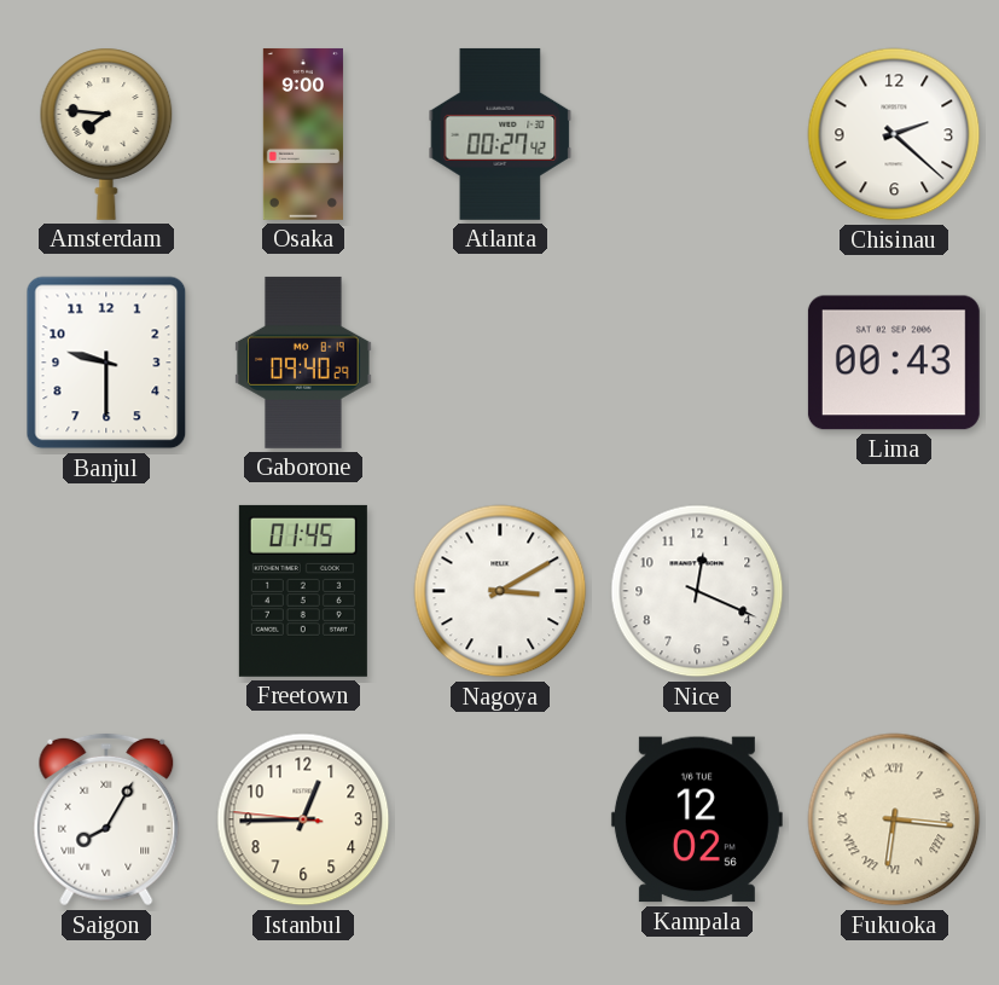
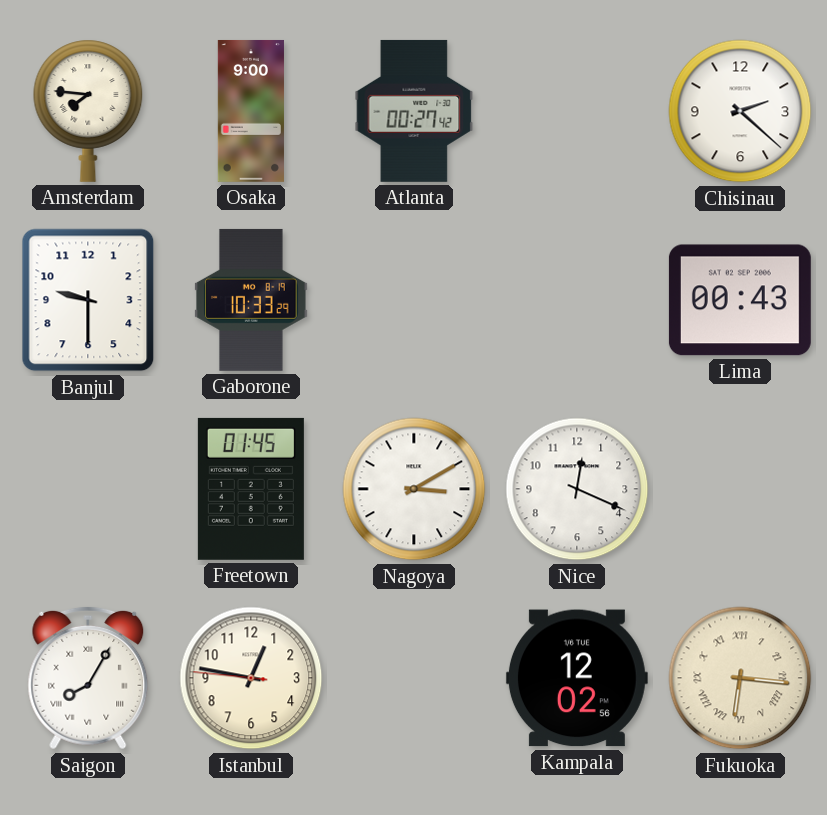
Gaborone: 09:40 -> 10:33 (251, 300)
Istanbul: 12:44 -> 12:46 (251, 678)
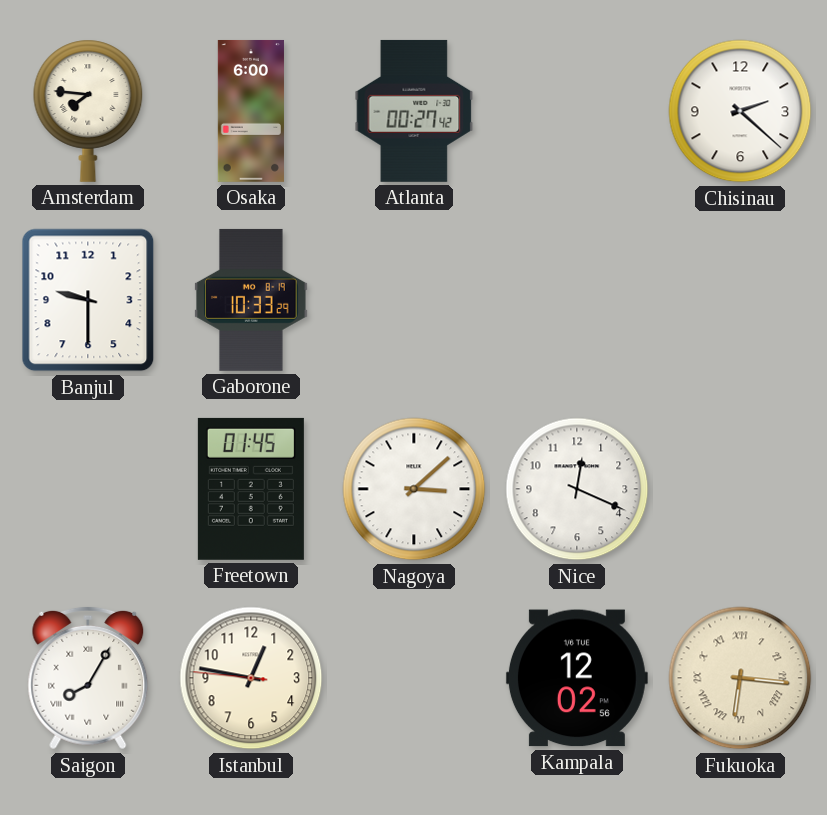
Osaka: 9:00 -> 6:00 (251, 111)
Lima: 00:43 -> none (740, 300)
Nagoya: 3:10 -> 3:08 (414, 489)
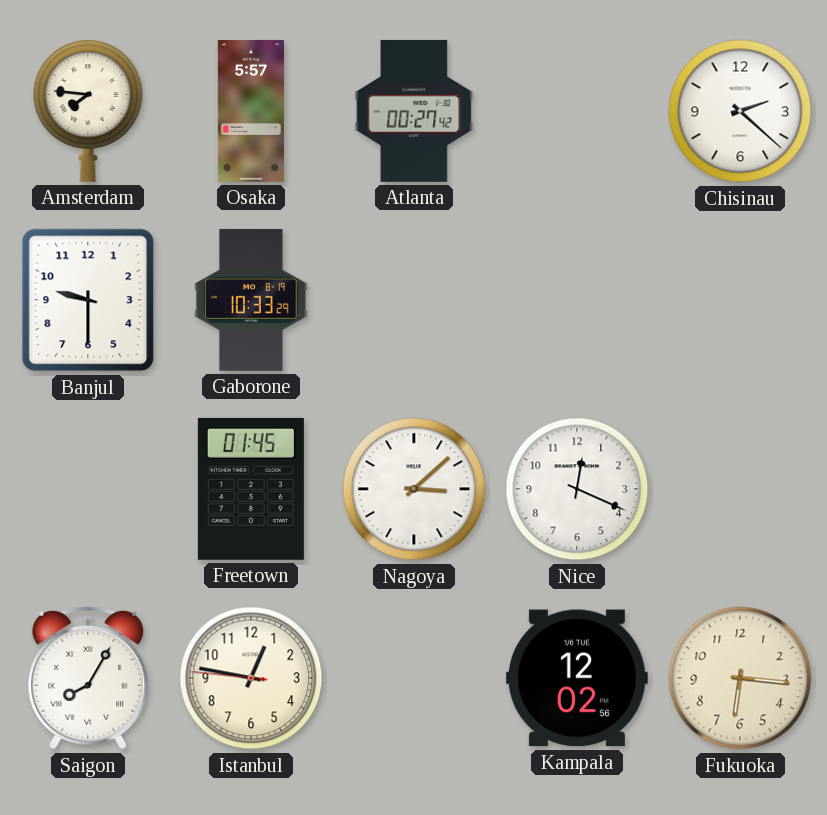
Osaka: 6:00 -> 5:57 (251, 111)
Fukuoka numerals: Roman -> Arabic (740, 678)
